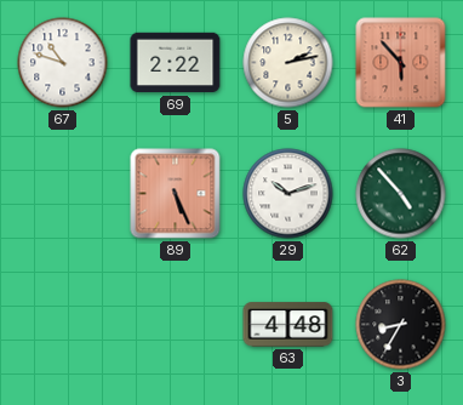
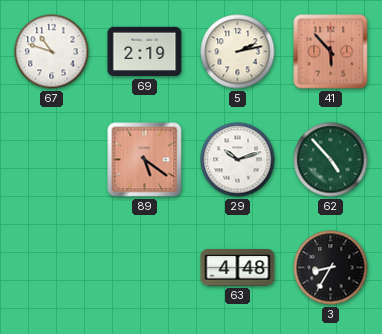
69: 2:22 -> 2:19 (145, 52)
89: 5:26 -> 5:21 (145, 160)
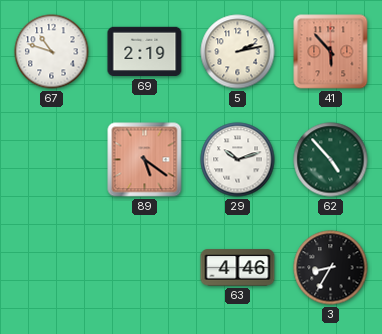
63: 4:48 -> 4:46 (238, 268)
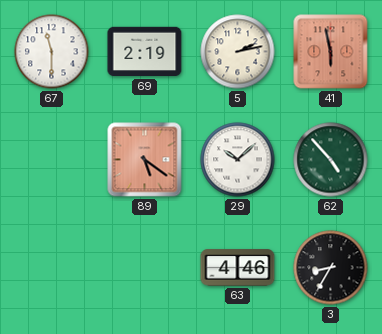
67: 10:48 -> 11:30 (52, 52)
41: 5:53 -> 5:58 (331, 52)
29: 10:12 -> 10:08 (238, 160)
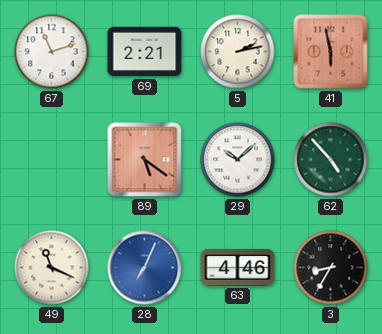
67: 11:30 -> 11:12 (52, 52)
69: 2:19 -> 2:21 (145, 52)
49: none -> 11:19 (52, 268)
28: none -> 7:04 (145, 268)
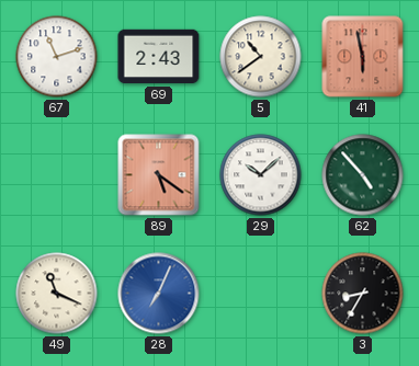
69: 2:21 -> 2:43 (159, 57)
5: 2:13 -> 10:39 (261, 57)
63: 4:46 -> none (238, 268)
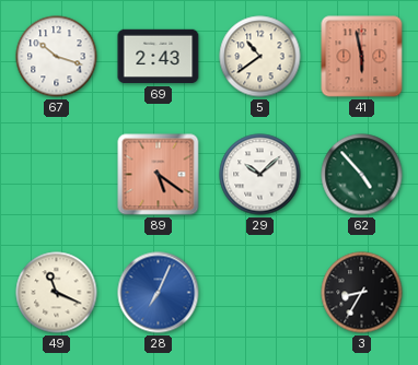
67: 11:12 -> 10:18 (57, 57)
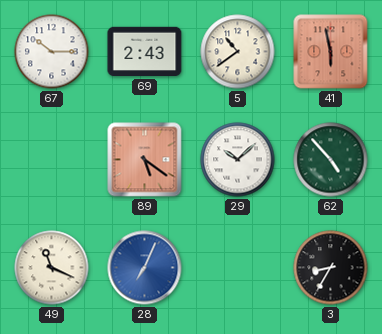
67: 10:18 -> 10:15 (52, 52)
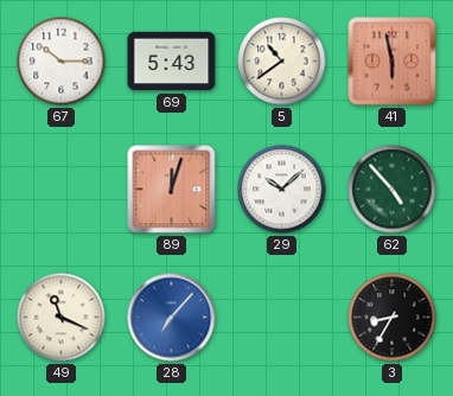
69: 2:43 -> 5:43 (172, 62)
89: 5:21 -> 12:03 (172, 190)
28: 7:04 -> 7:07 (172, 318)
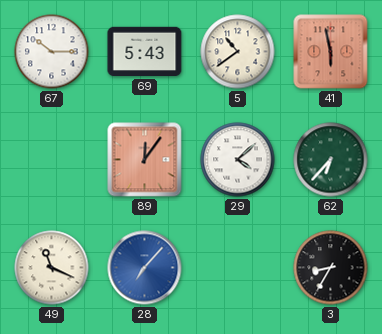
89: 12:03 -> 12:06 (145, 160)
29: 10:08 -> 4:08 (238, 160)
62: 4:53 -> 6:37 (331, 160)
